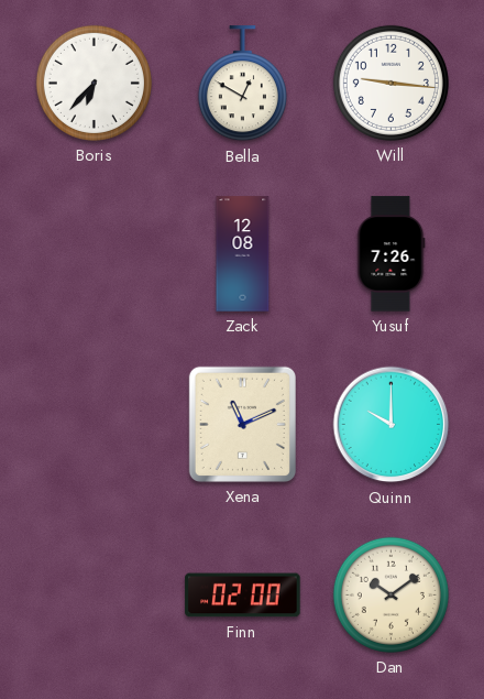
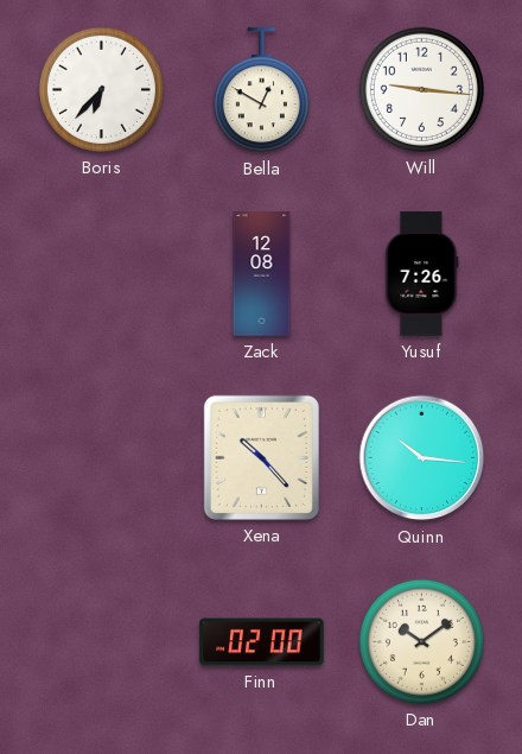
Xena: 11:11 -> 10:23 (261, 457)
Quinn: 10:00 -> 10:16 (422, 458)
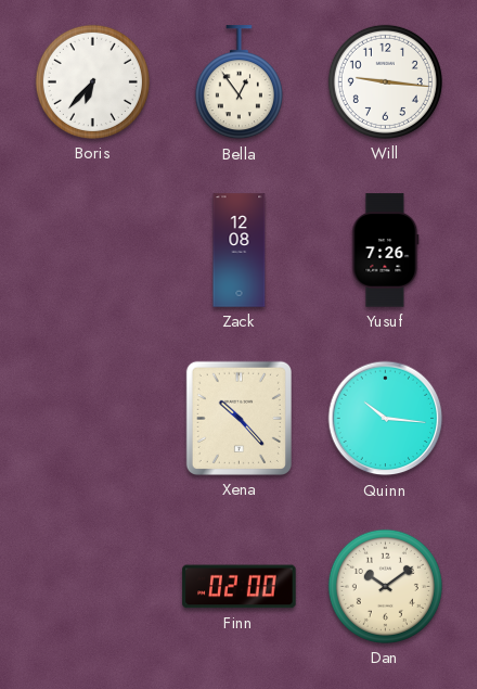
Bella: 12:50 -> 12:54 (238, 82)
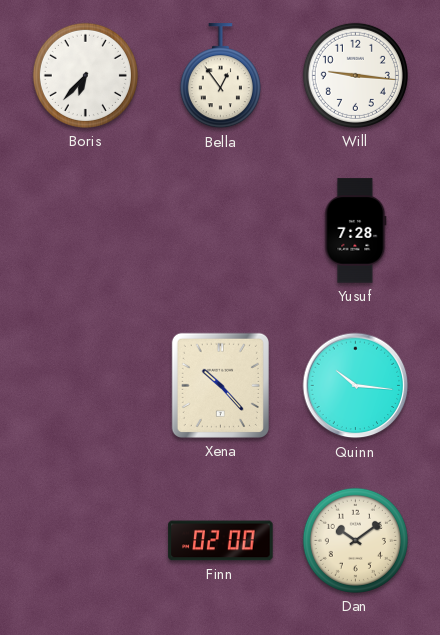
Zack: 12:08 -> none (240, 251)
Yusuf: 7:26 -> 7:28 (356, 231)
